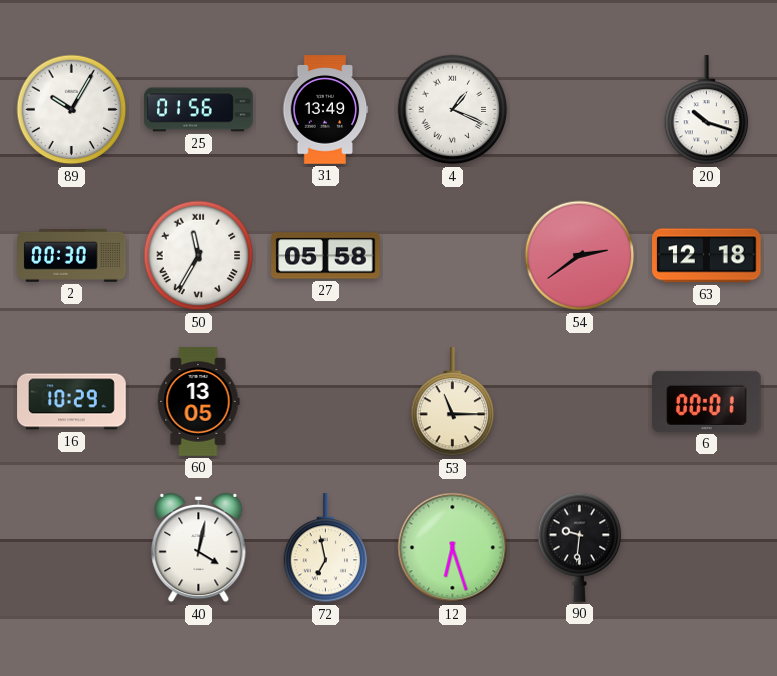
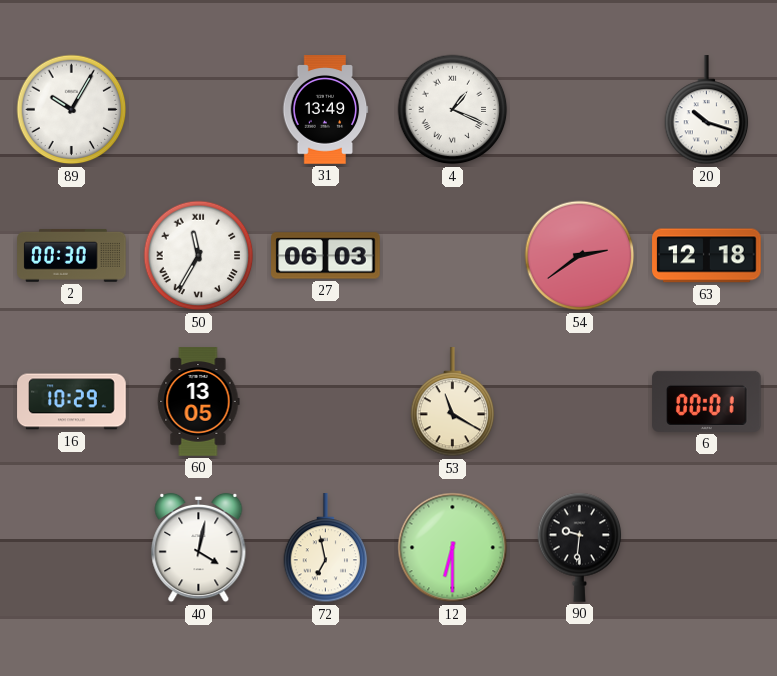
25: 01:56 -> none (199, 110)
27: 05:58 -> 06:03 (326, 256)
53: 11:15 -> 11:20 (453, 402)
12: 6:27 -> 6:30 (453, 548)
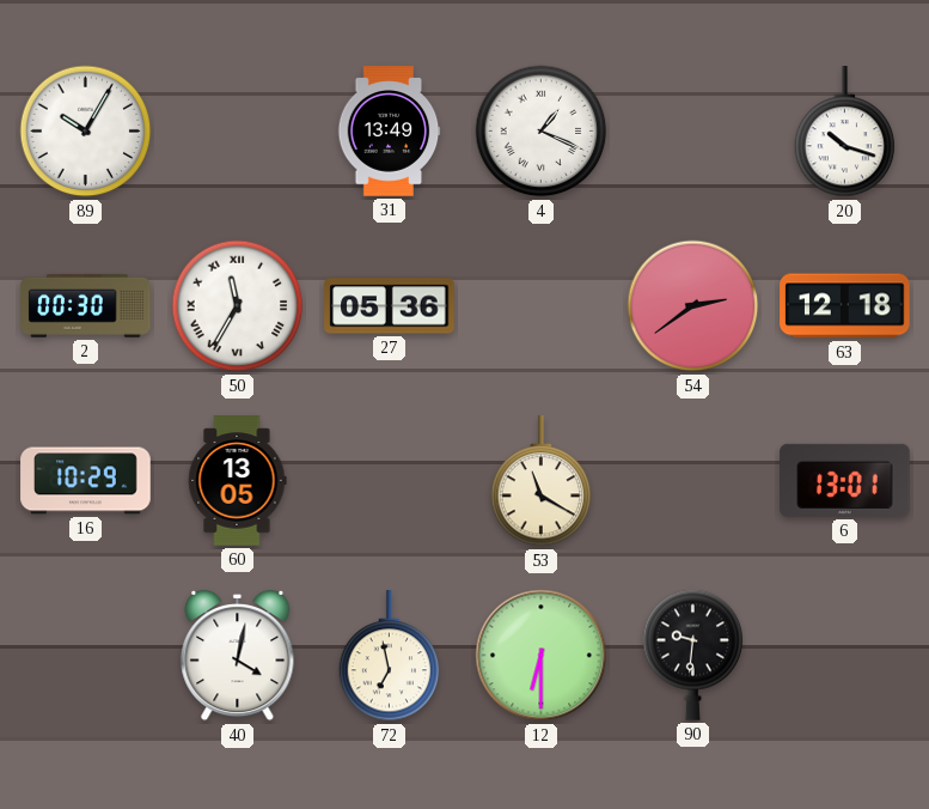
27: 06:03 -> 05:36 (390, 306)
6: 00:01 -> 13:01 (845, 480)
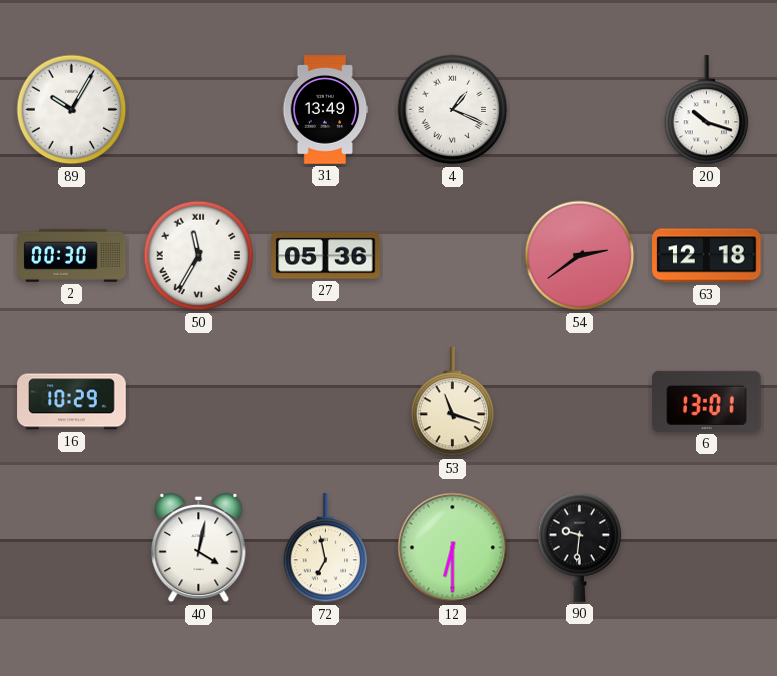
60: 13:05 -> none (237, 481)
53: 11:20 -> 11:18 (453, 402)
